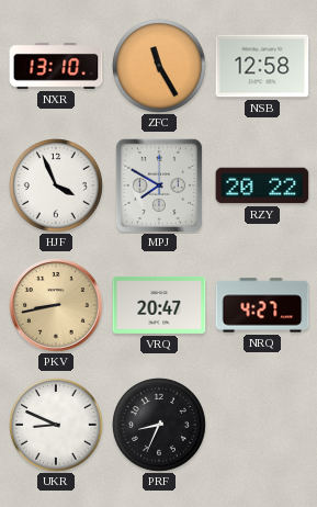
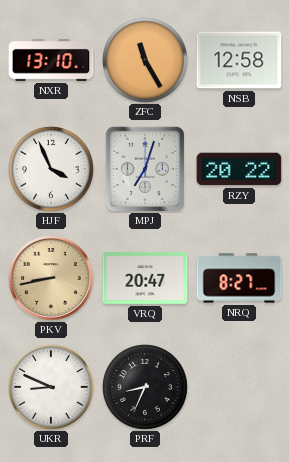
MPJ: 7:50 -> 7:03 (145, 169)
NRQ: 4:27 -> 8:27 (239, 278)
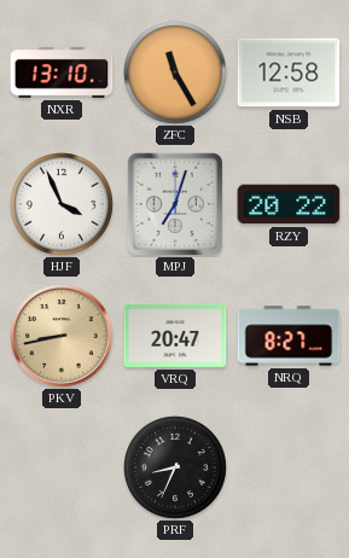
UKR: 8:49 -> none (52, 388)
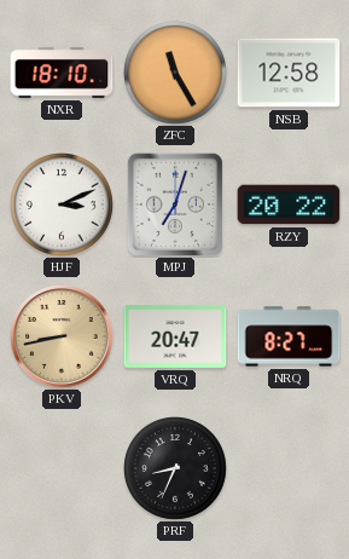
NXR: 13:10 -> 18:10 (62, 73)
HJF: 3:56 -> 3:11 (63, 206)
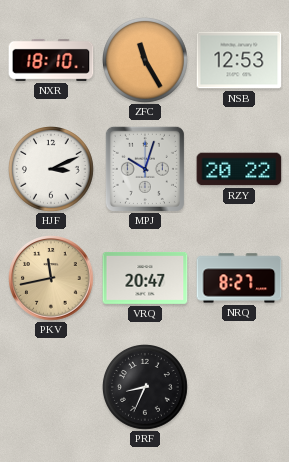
NSB: 12:58 -> 12:53 (239, 60)
MPJ: 7:03 -> 10:03 (145, 169)
PKV: 8:43 -> 11:43 (51, 278)
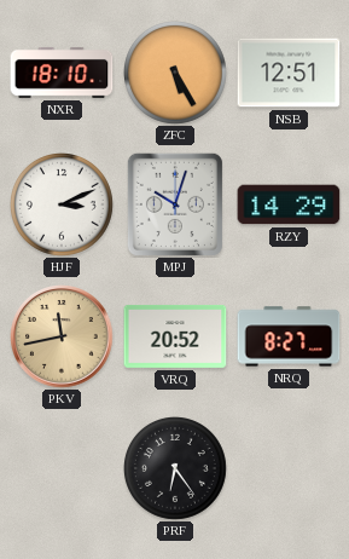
ZFC: 11:25 -> 5:25 (176, 74)
NSB: 12:53 -> 12:51 (289, 73)
RZY: 20:22 -> 14:29 (289, 204)
VRQ: 20:47 -> 20:52 (175, 336)
PRF: 8:34 -> 6:24 (176, 469)
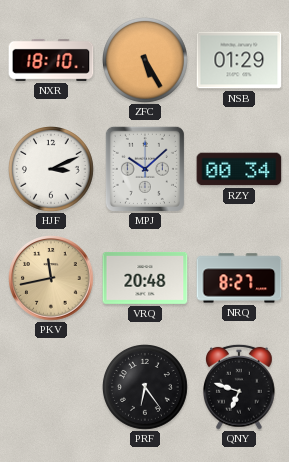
NSB: 12:51 -> 01:29 (239, 60)
MPJ: 10:03 -> 10:08 (145, 169)
RZY: 14:29 -> 00:34 (239, 169)
VRQ: 20:52 -> 20:48 (145, 278)
QNY: none -> 6:48 (240, 387)
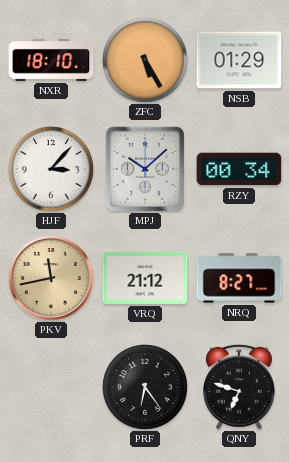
HJF: 3:11 -> 3:07 (52, 170)
VRQ: 20:48 -> 21:12 (145, 278)
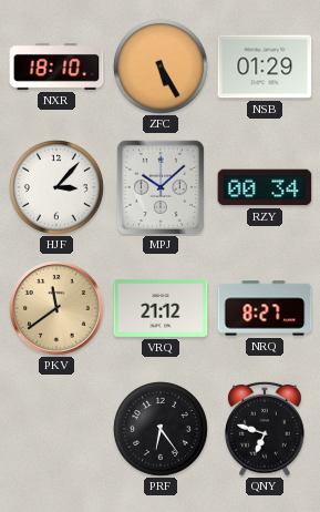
PKV: 11:43 -> 11:39 (56, 308)
